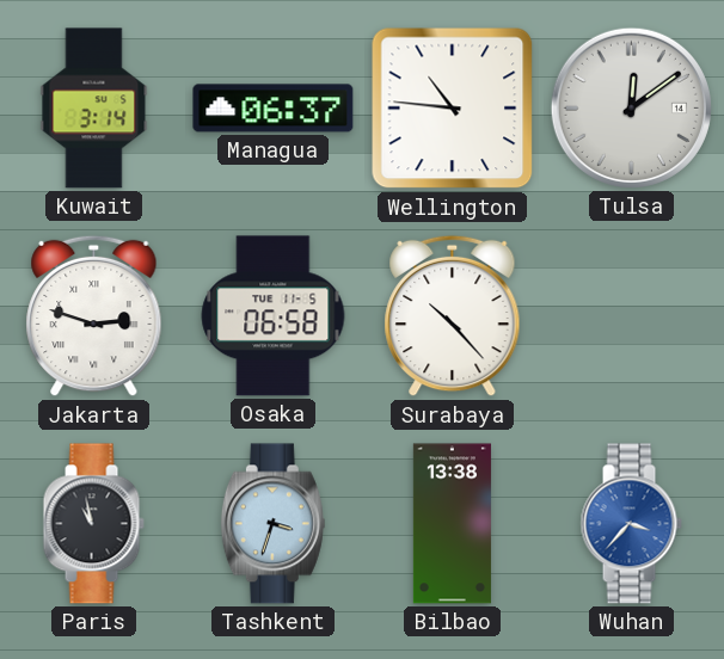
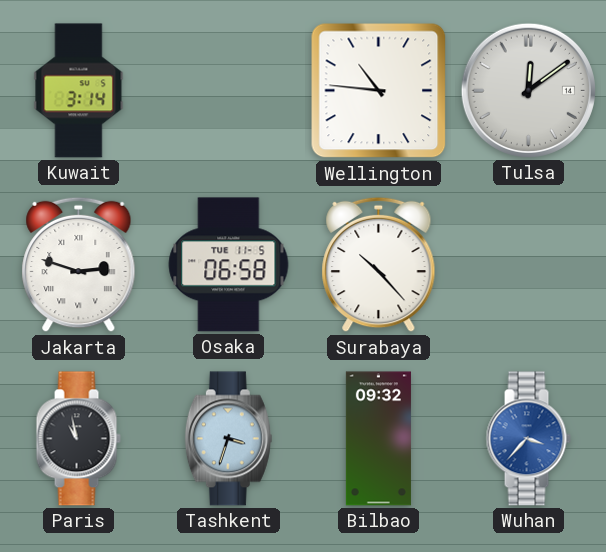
Managua: 06:37 -> none (274, 109)
Bilbao: 13:38 -> 09:32 (378, 439)
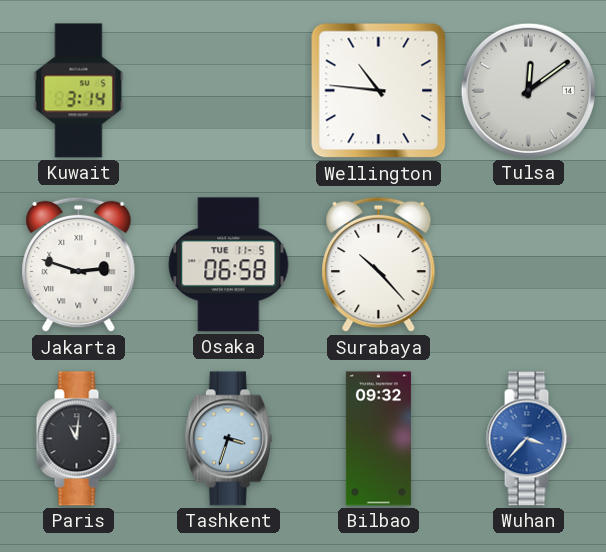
Paris: 10:58 -> 11:01 (78, 439)
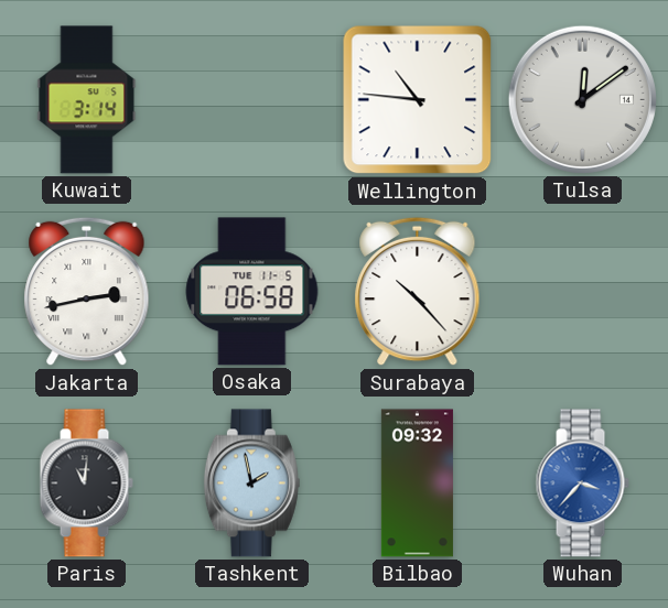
Jakarta: 2:48 -> 2:43 (87, 292)
Tashkent: 3:33 -> 1:58 (251, 484)
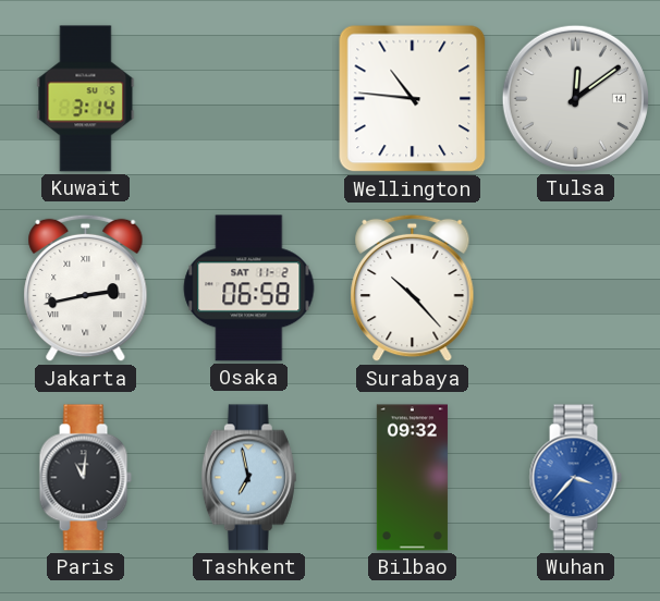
Osaka date: TUE 11-5 -> SAT 11-2 (249, 289)
Tashkent: 1:58 -> 6:58 (248, 478)
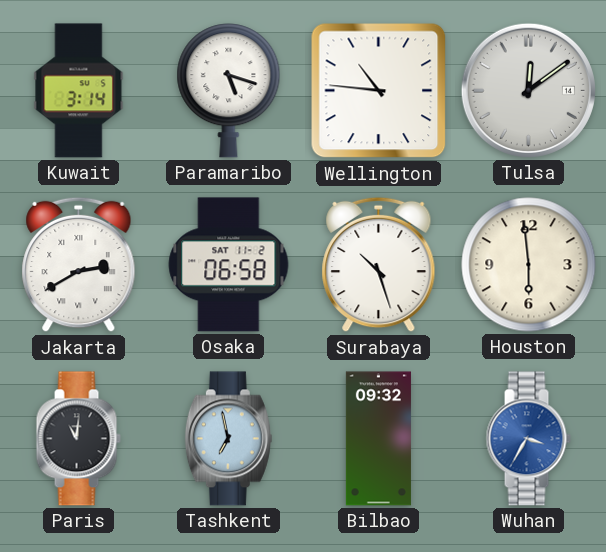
Paramaribo: none -> 5:18 (229, 91)
Jakarta: 2:43 -> 2:40 (79, 265)
Surabaya: 10:23 -> 10:27 (379, 265)
Houston: none -> 5:59 (529, 265)
Wuhan: 3:37 -> 3:35 (528, 439)
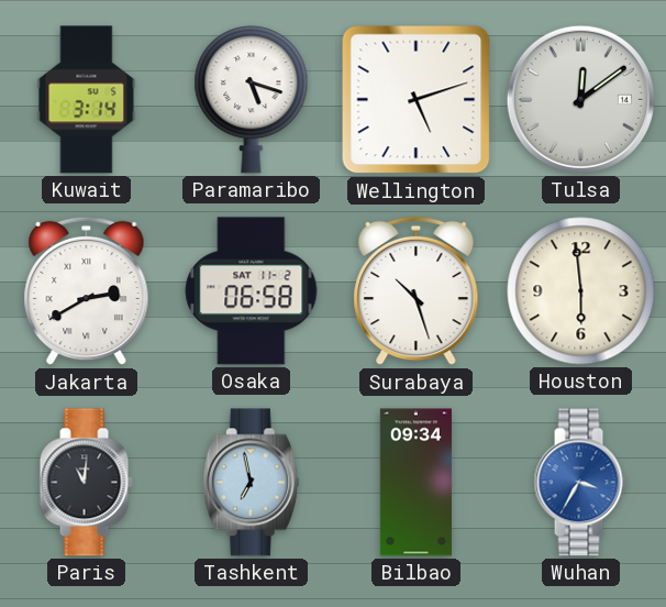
Wellington: 10:46 -> 5:12 (417, 100)
Bilbao: 09:32 -> 09:34 (415, 483)
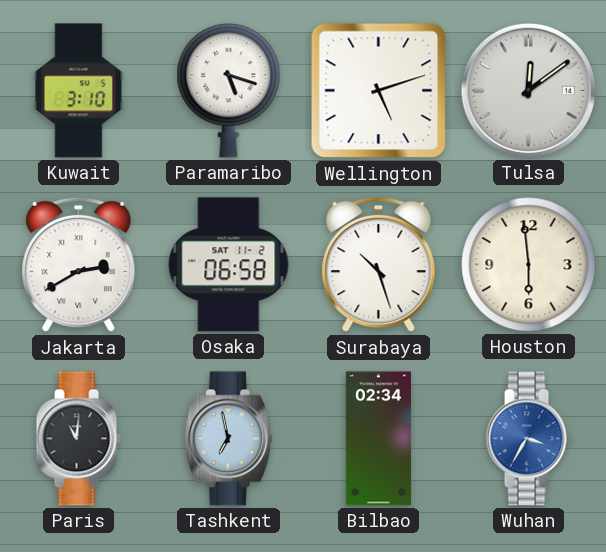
Kuwait: 3:14 -> 3:10 (79, 91)
Bilbao: 09:34 -> 02:34 (378, 439)
